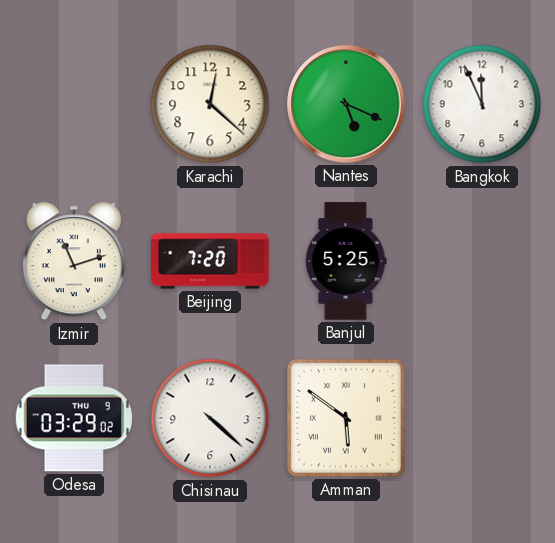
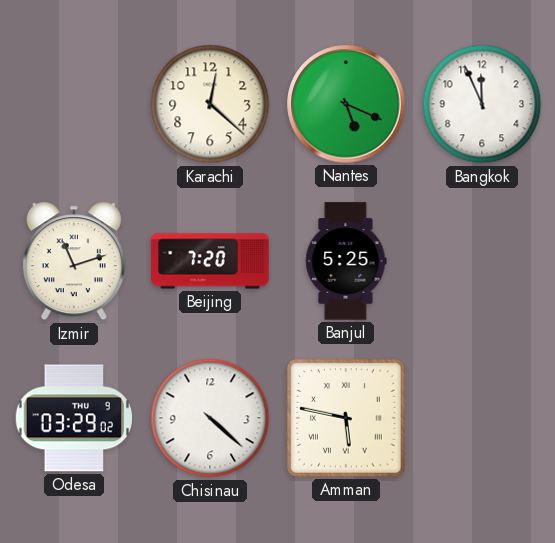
Amman: 5:51 -> 5:47 (347, 419)
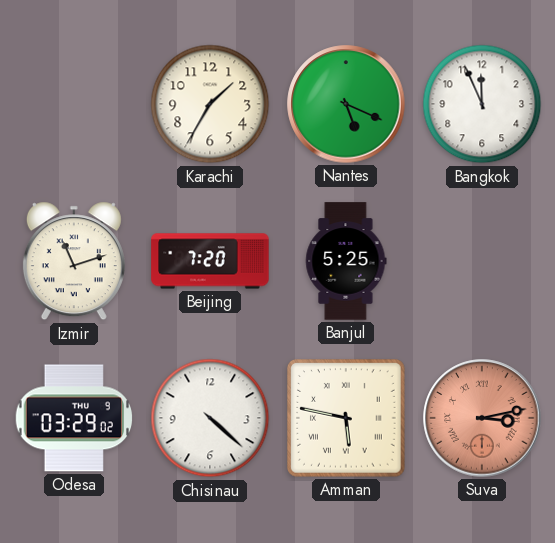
Karachi: 12:22 -> 1:35 (210, 104)
Suva: none -> 3:13 (482, 418)
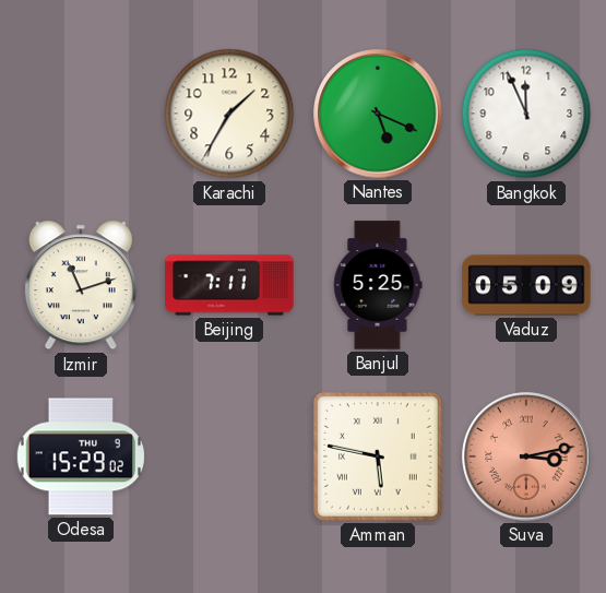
Beijing: 7:20 -> 7:11 (229, 285)
Vaduz: none -> 05:09 (526, 285)
Odesa: 03:29 -> 15:29 (81, 456)
Chisinau: 4:22 -> none (210, 418)
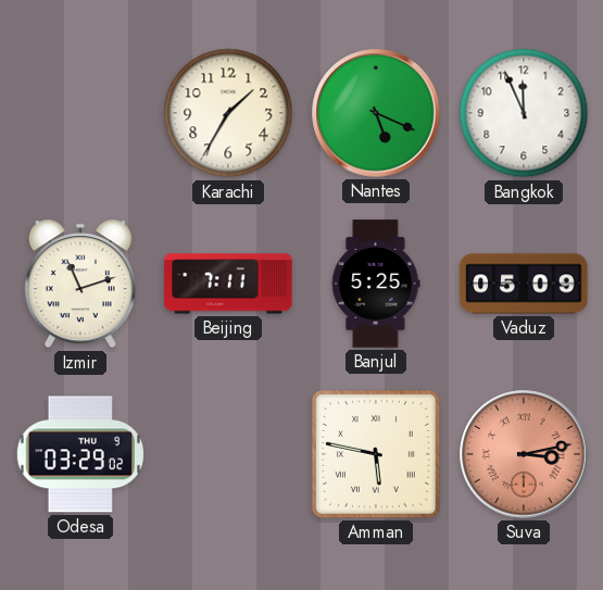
Odesa: 15:29 -> 03:29 (80, 454)
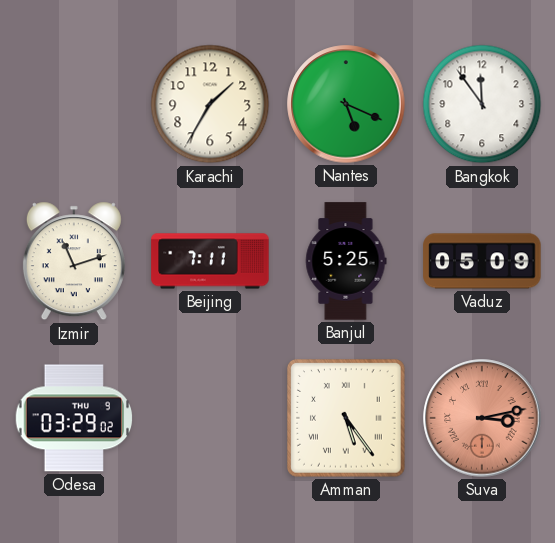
Bangkok: 11:56 -> 11:54 (482, 104)
Amman: 5:47 -> 5:24 (347, 419)
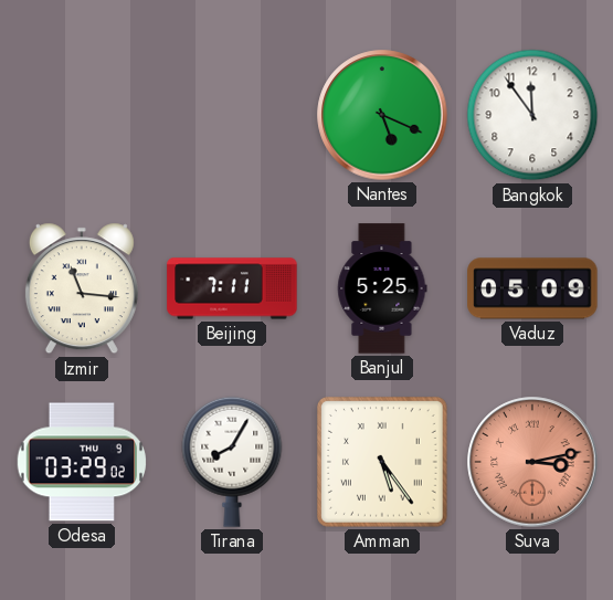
Karachi: 1:35 -> none (210, 104)
Izmir: 11:12 -> 11:16 (82, 288)
Tirana: none -> 8:05 (232, 462)
